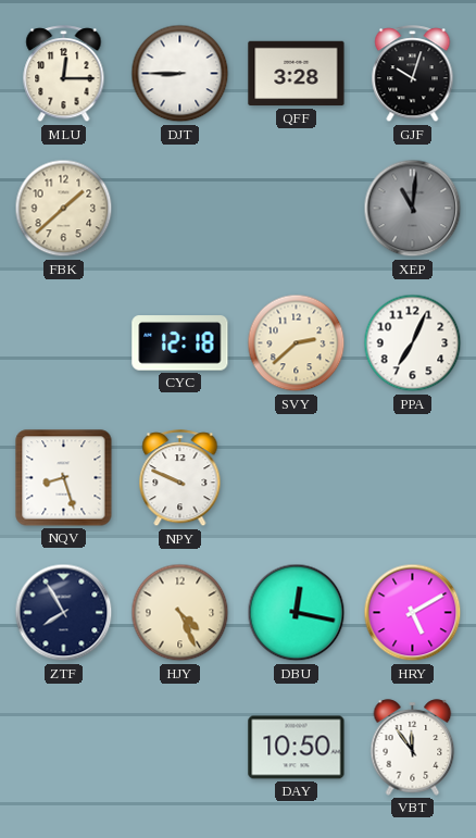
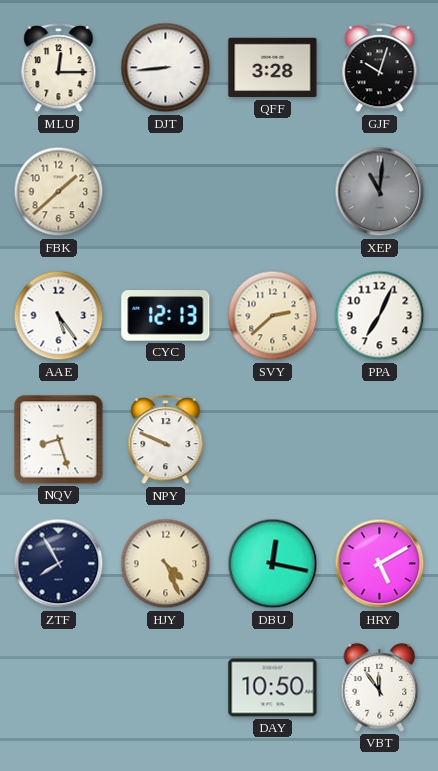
DJT: 8:45 -> 8:44 (166, 68)
AAE: none -> 5:24 (59, 316)
CYC: 12:18 -> 12:13 (166, 316)
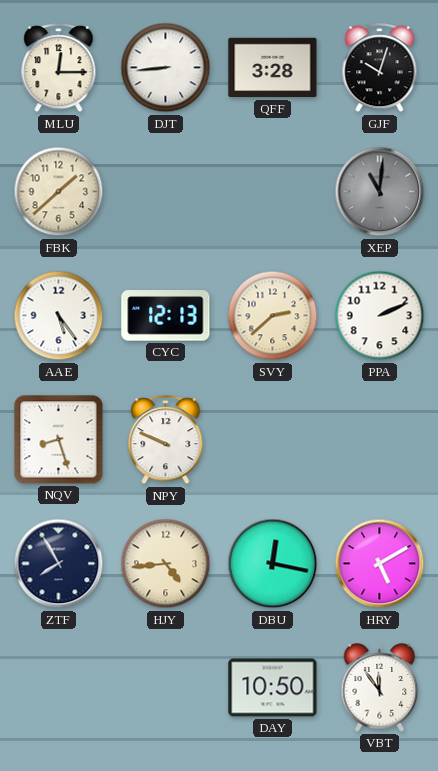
PPA: 7:04 -> 2:11 (380, 316)
HJY: 4:26 -> 4:44 (166, 564)
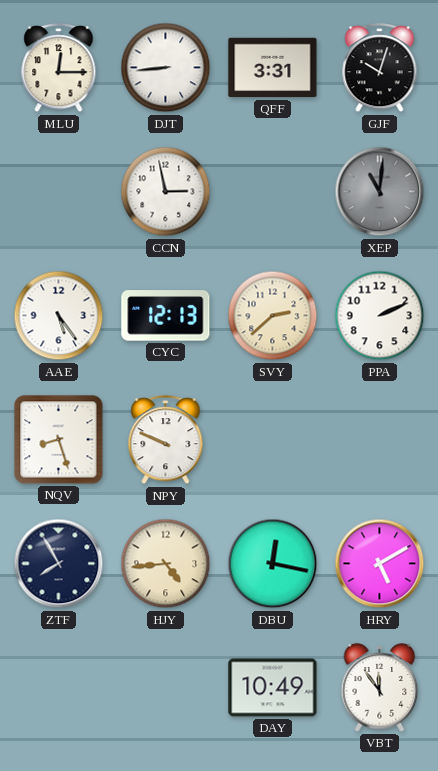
QFF: 3:28 -> 3:31 (273, 68)
FBK: 1:38 -> none (59, 192)
CCN: none -> 2:58 (166, 192)
DAY: 10:50 -> 10:49 (273, 688)
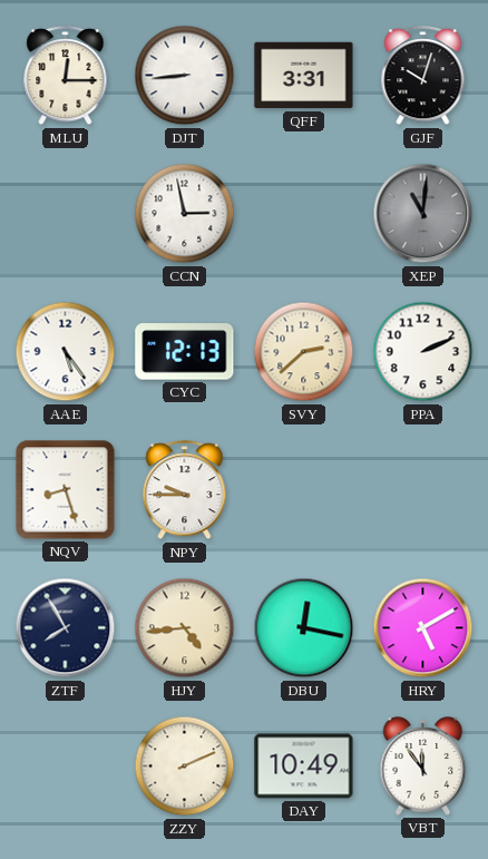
NPY: 9:49 -> 9:45 (185, 490)
ZZY: none -> 2:11 (185, 767)
